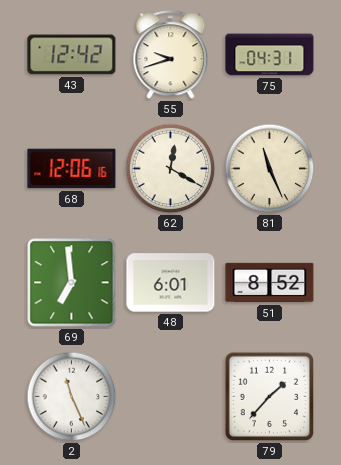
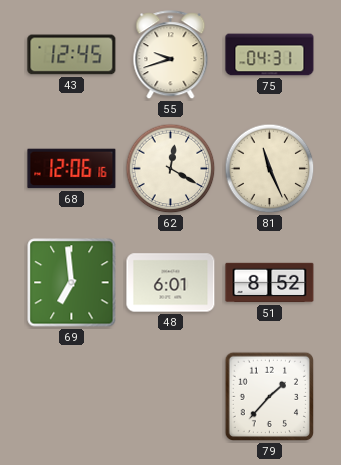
43: 12:42 -> 12:45 (72, 55)
2: 11:26 -> none (72, 397)
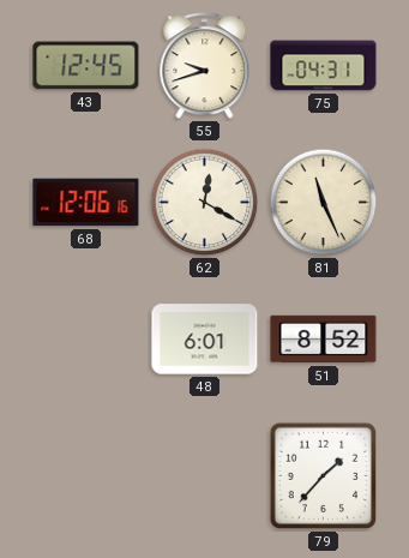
69: 6:59 -> none (72, 283)
